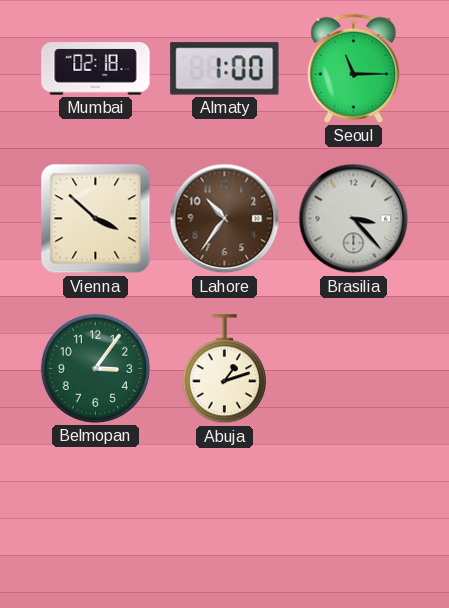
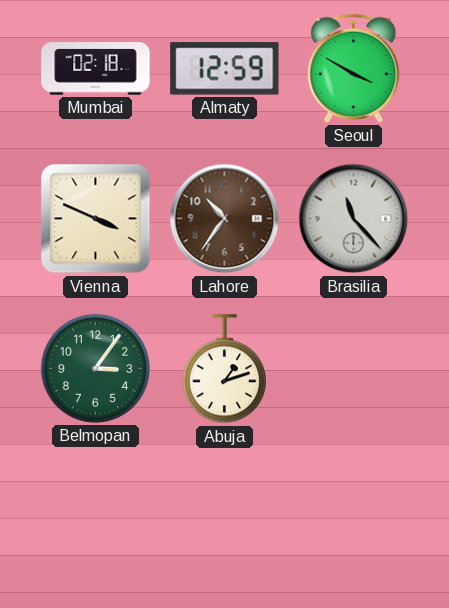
Almaty: 1:00 -> 12:59 (225, 69)
Seoul: 11:15 -> 3:50 (354, 68)
Vienna: 3:52 -> 3:49 (96, 219)
Brasilia: 3:23 -> 11:23 (354, 219)
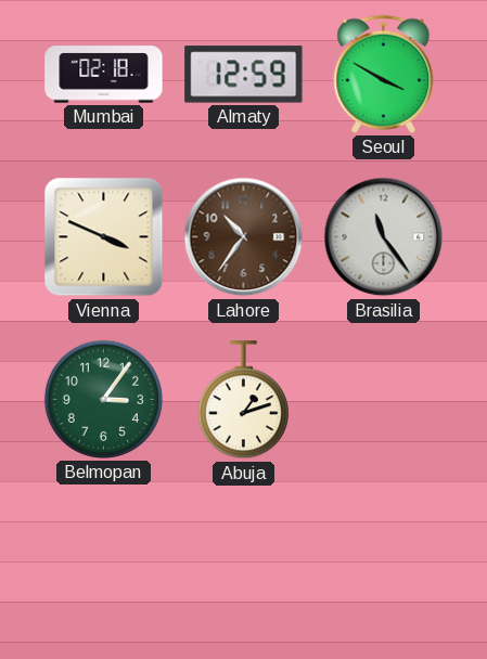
Brasilia: 11:23 -> 11:24 (384, 237)
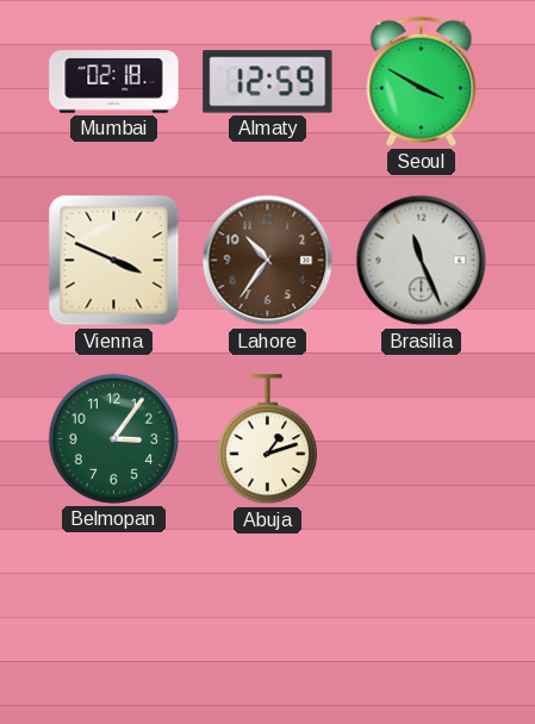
Brasilia: 11:24 -> 11:26 (422, 261)
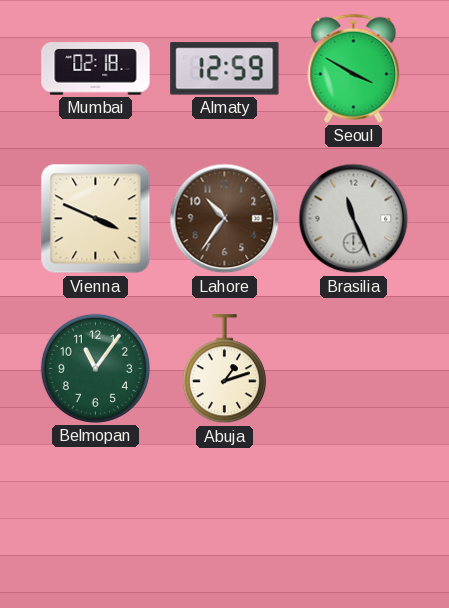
Belmopan: 3:06 -> 11:06 (95, 368)
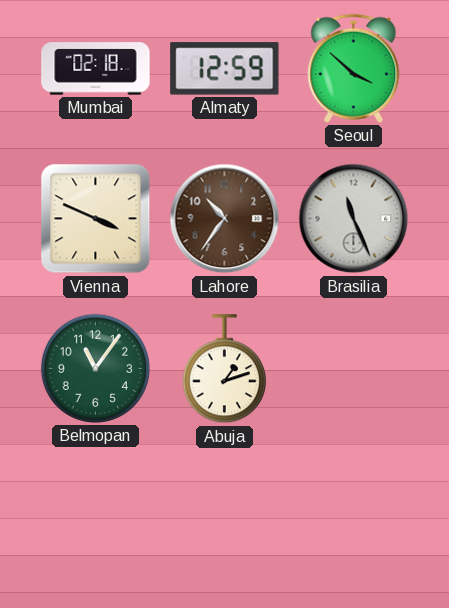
Seoul: 3:50 -> 3:52 (354, 68)
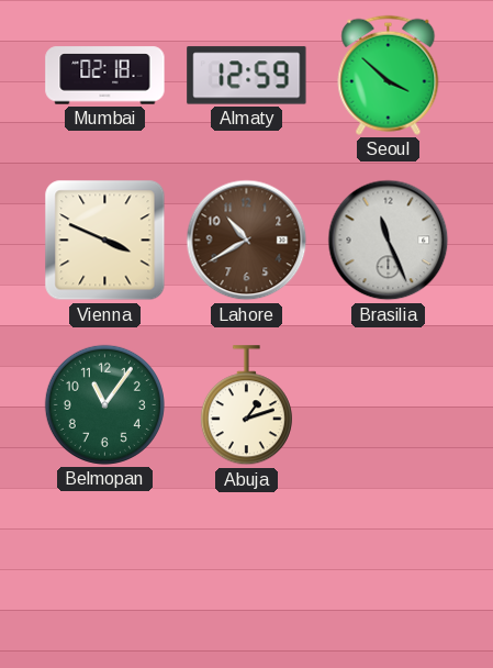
Lahore: 10:36 -> 10:40 (247, 241)
